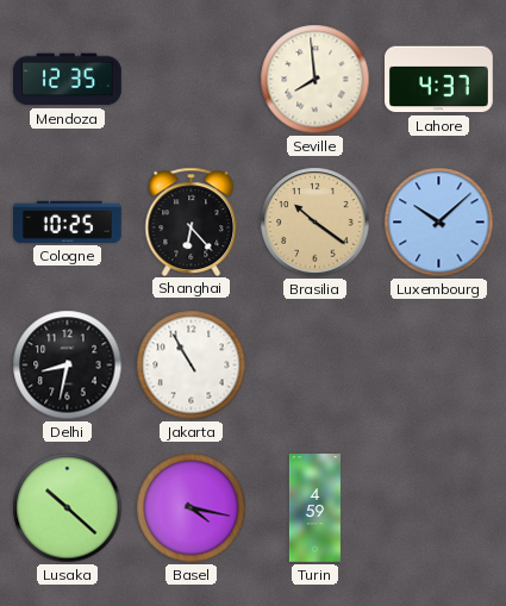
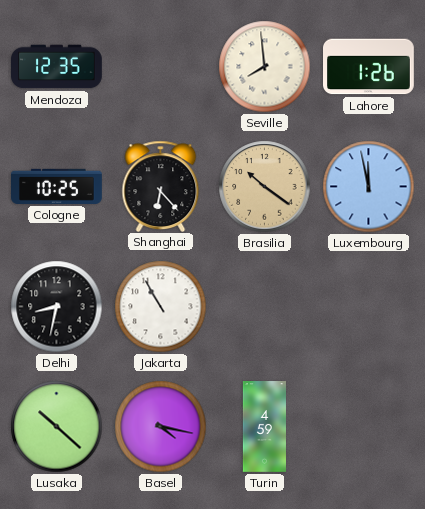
Lahore: 4:37 -> 1:26 (369, 67)
Luxembourg: 10:08 -> 11:58 (369, 187)
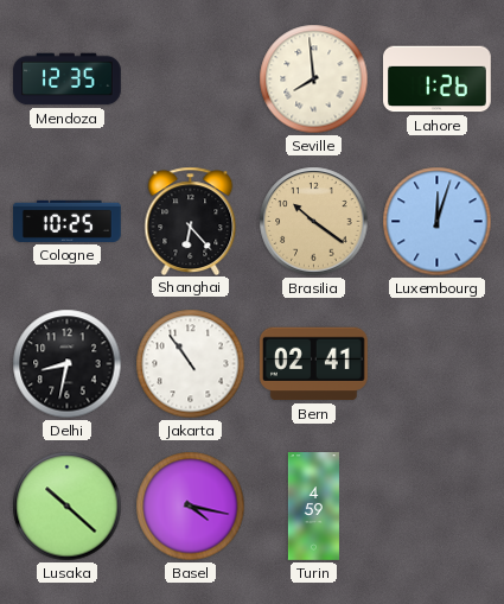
Luxembourg: 11:58 -> 12:03 (438, 222)
Jakarta: 10:55 -> 10:54 (191, 364)
Bern: none -> 02:41 (313, 364)
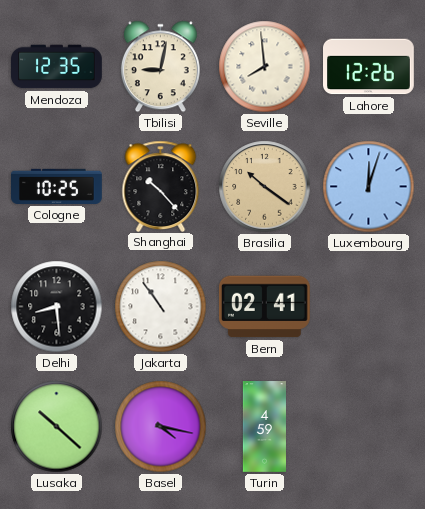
Tbilisi: none -> 9:02 (160, 67)
Lahore: 1:26 -> 12:26 (369, 67)
Shanghai: 6:23 -> 10:23 (161, 186)
Delhi: 8:32 -> 8:29 (57, 307)
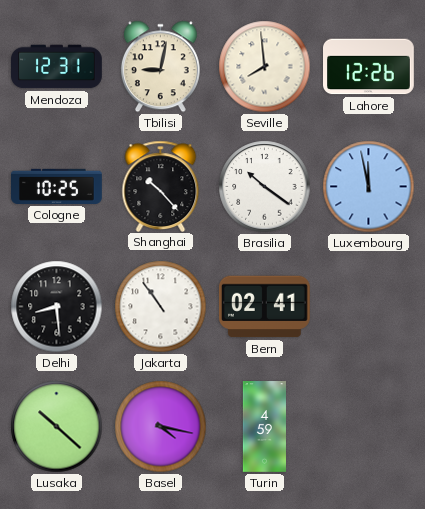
Mendoza: 12:35 -> 12:31 (57, 67)
Brasilia dial: champagne -> white (265, 187)
Luxembourg: 12:03 -> 11:58 (369, 187)
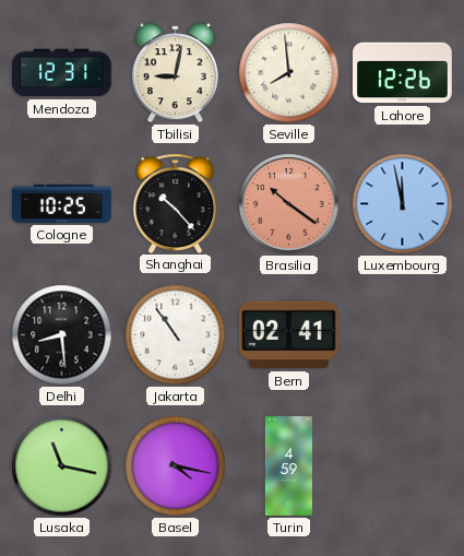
Brasilia dial: white -> salmon (289, 204)
Lusaka: 10:22 -> 11:17 (62, 466)
